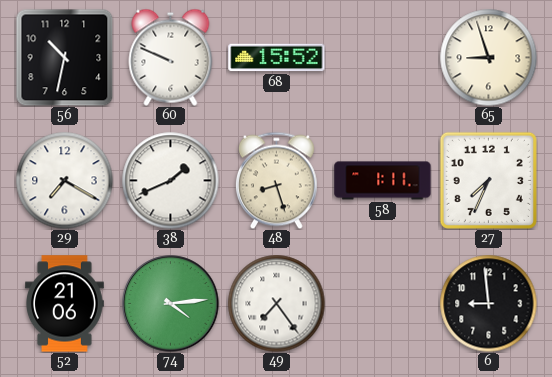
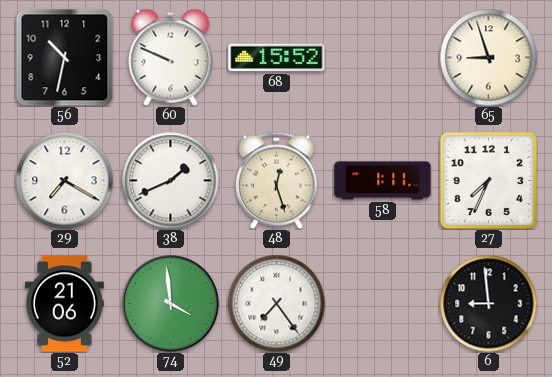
48: 8:27 -> 12:27 (276, 180)
74: 4:14 -> 3:59 (171, 304)
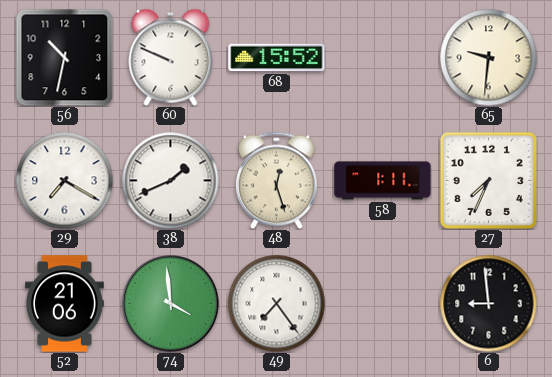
65: 8:57 -> 9:31 (488, 57)
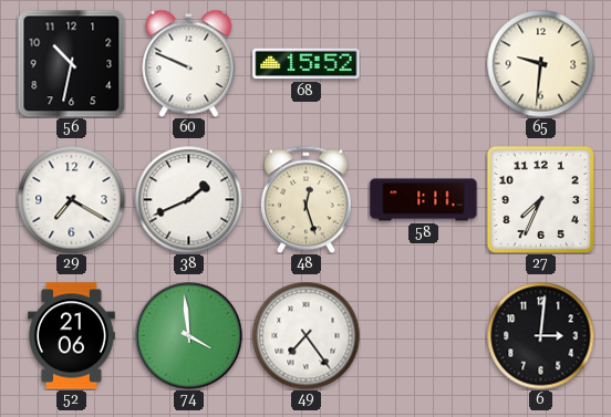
6: 8:59 -> 3:01 (540, 335)
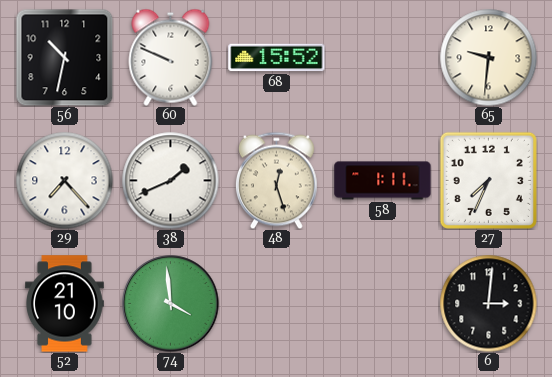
29: 7:20 -> 7:23 (64, 180)
52: 21:06 -> 21:10 (65, 304)
49: 7:24 -> none (305, 335)
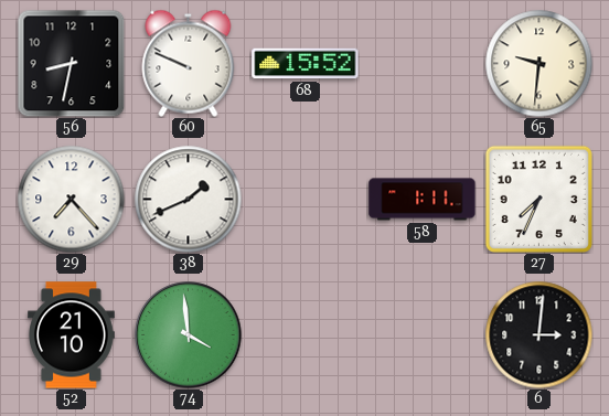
56: 10:32 -> 8:32 (71, 63)
48: 12:27 -> none (276, 180)
